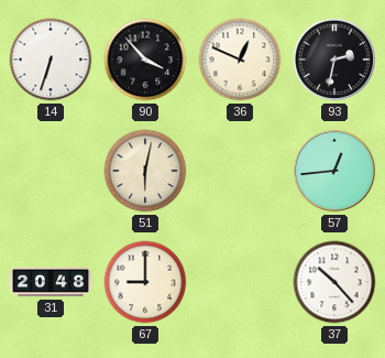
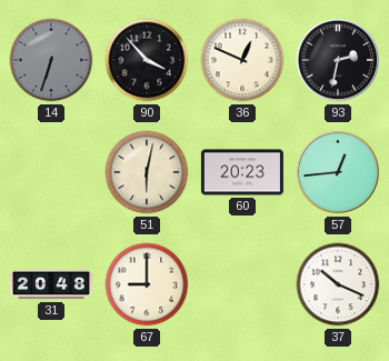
14 dial: white -> grey (51, 60)
60: none -> 20:23 (242, 172)
37: 10:23 -> 10:19 (338, 284)
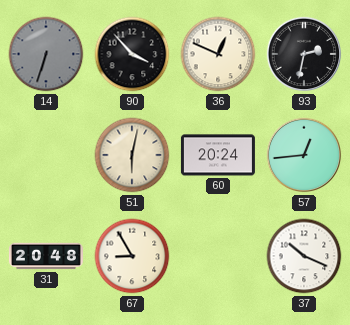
60: 20:23 -> 20:24 (218, 155)
67: 9:00 -> 8:55 (132, 256)
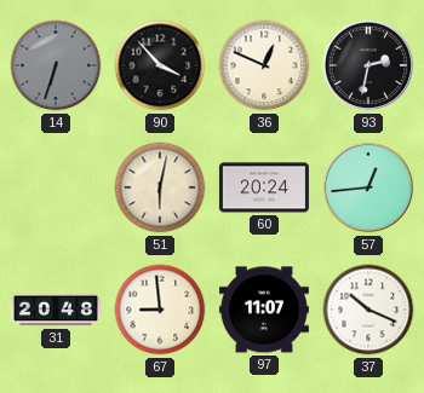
67: 8:55 -> 8:59 (160, 310)
97: none -> 11:07 (264, 310)
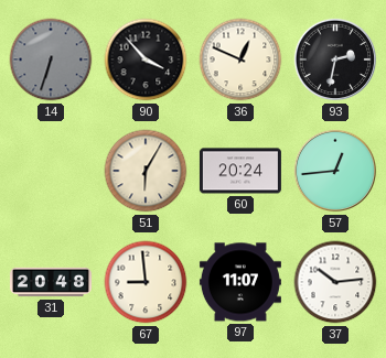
51: 6:02 -> 6:05 (146, 171)
37: 10:19 -> 10:14 (335, 282)
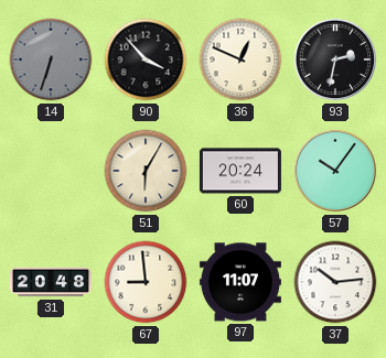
57: 12:44 -> 10:06 (335, 171)
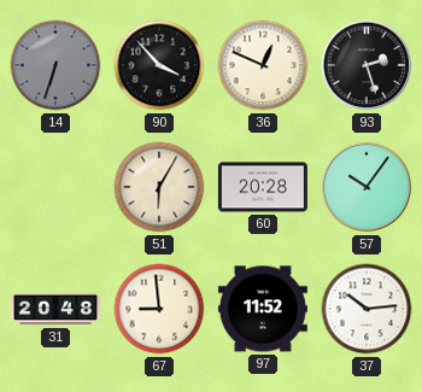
93: 2:32 -> 2:27 (367, 65)
60: 20:24 -> 20:28 (263, 187)
97: 11:07 -> 11:52 (263, 309)
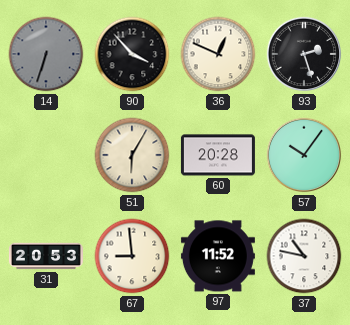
31: 20:48 -> 20:53 (46, 256)
37: 10:14 -> 10:47 (304, 256)
